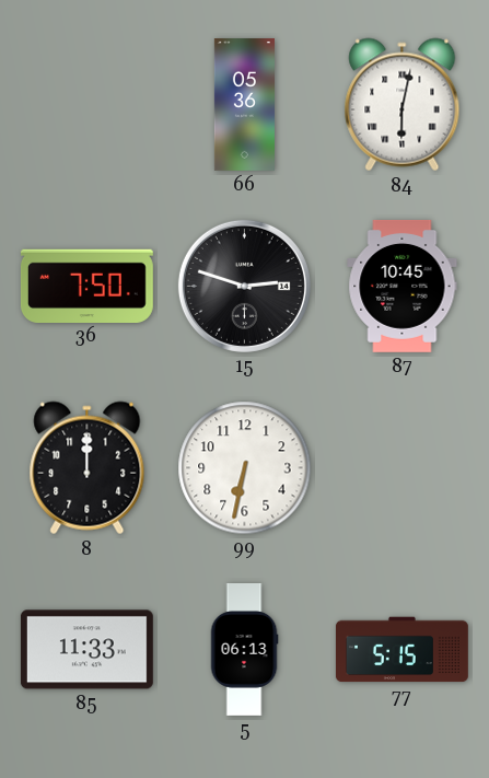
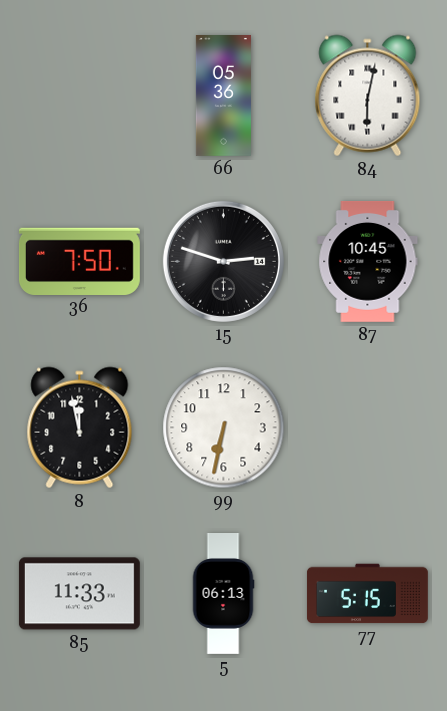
8: 12:00 -> 11:58 (80, 428)
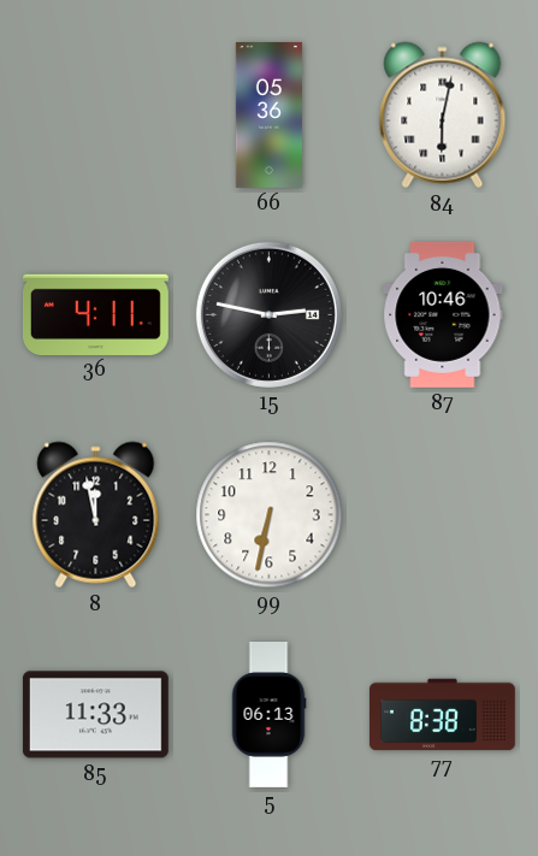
36: 7:50 -> 4:11 (95, 314)
15: 2:48 -> 2:47 (268, 314)
87: 10:45 -> 10:46 (443, 314)
77: 5:15 -> 8:38 (442, 715)
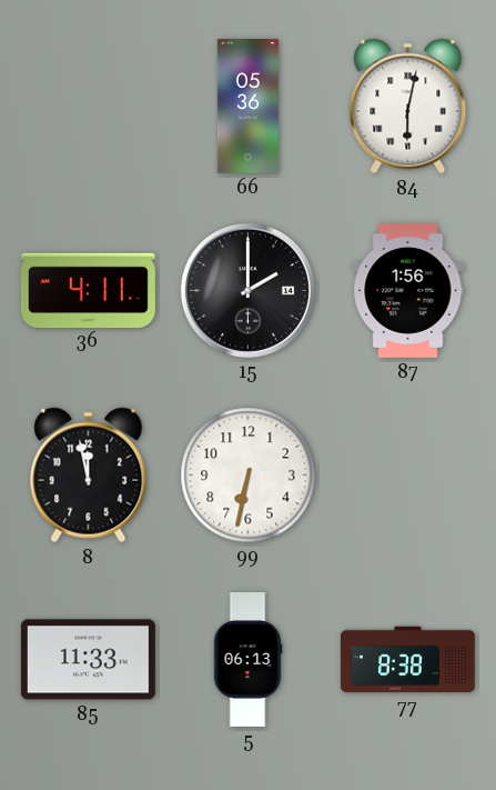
15: 2:47 -> 2:00 (247, 290)
87: 10:46 -> 1:56 (408, 290)
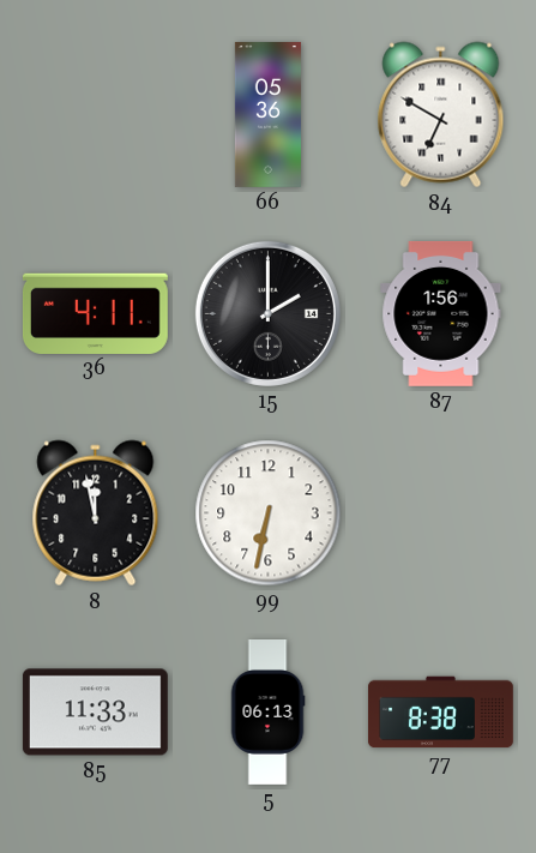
84: 6:02 -> 6:50 (441, 115)
